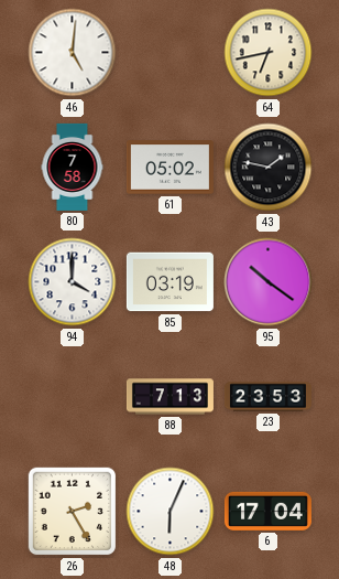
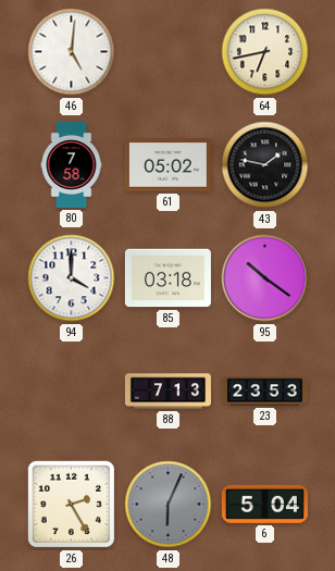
85: 03:19 -> 03:18 (167, 278)
48 dial: white -> grey (169, 505)
6: 17:04 -> 5:04 (264, 504)
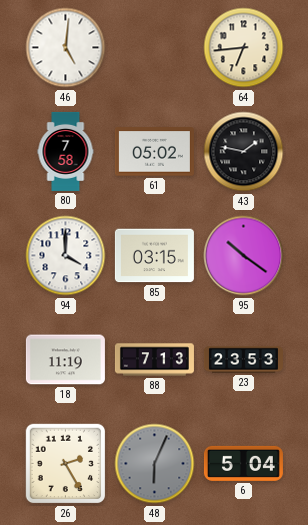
64: 6:43 -> 6:44 (244, 48)
85: 03:18 -> 03:15 (154, 256)
18: none -> 11:19 (65, 360)
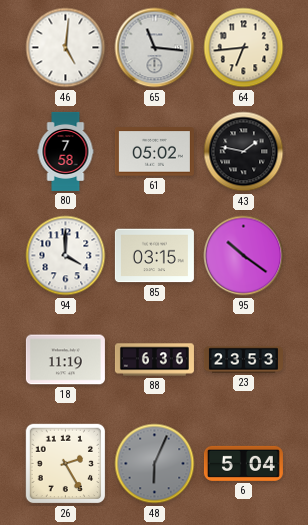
65: none -> 11:16 (155, 48)
88: 7:13 -> 6:36 (154, 360)
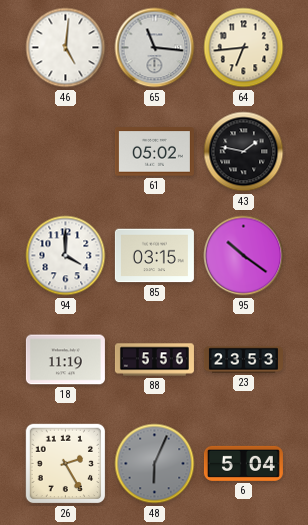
80: 7:58 -> none (66, 151)
88: 6:36 -> 5:56 (154, 360)
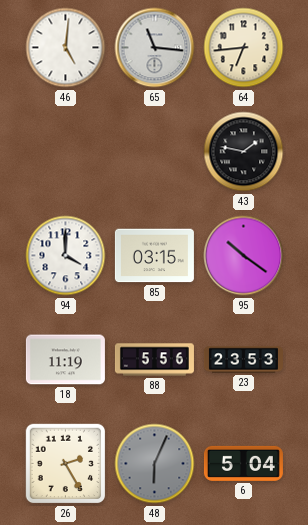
61: 05:02 -> none (154, 152)
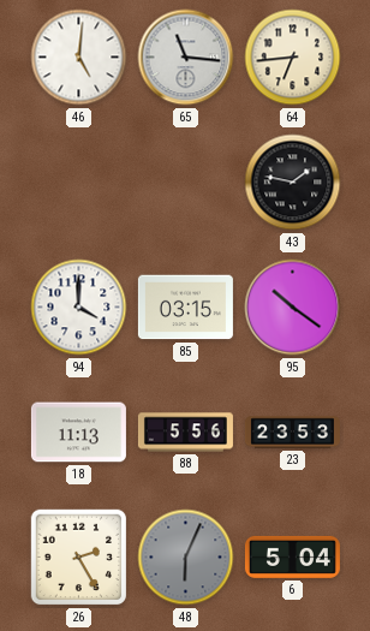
18: 11:19 -> 11:13 (78, 433)
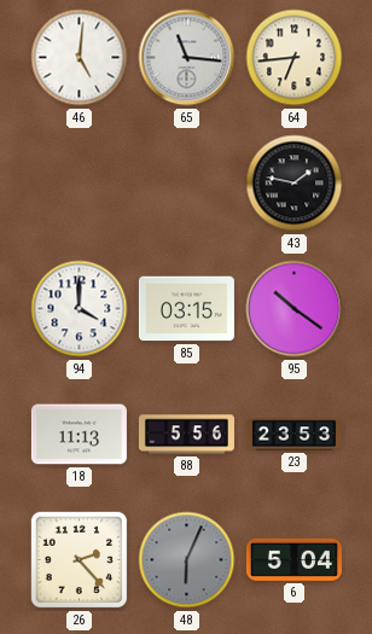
26: 2:25 -> 2:23 (80, 560)
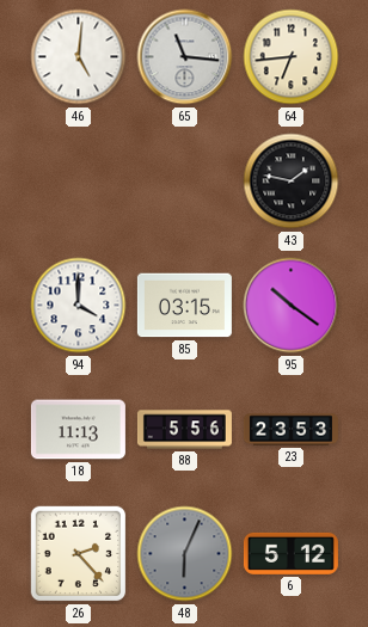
6: 5:04 -> 5:12 (290, 553)
